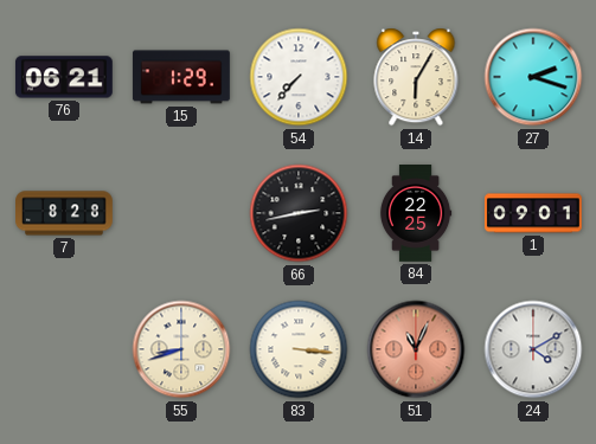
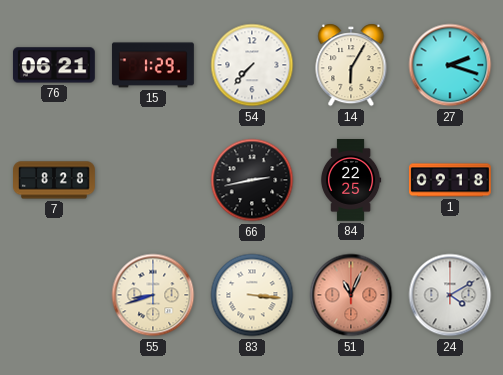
1: 09:01 -> 09:18 (450, 180)
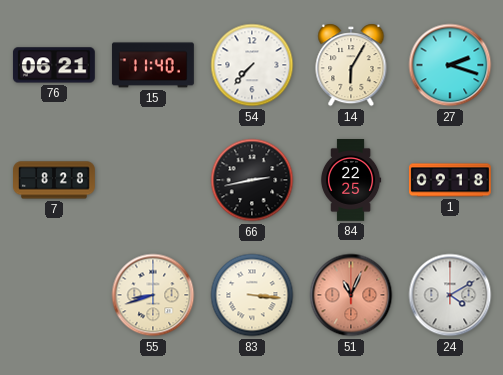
15: 1:29 -> 11:40 (153, 65)
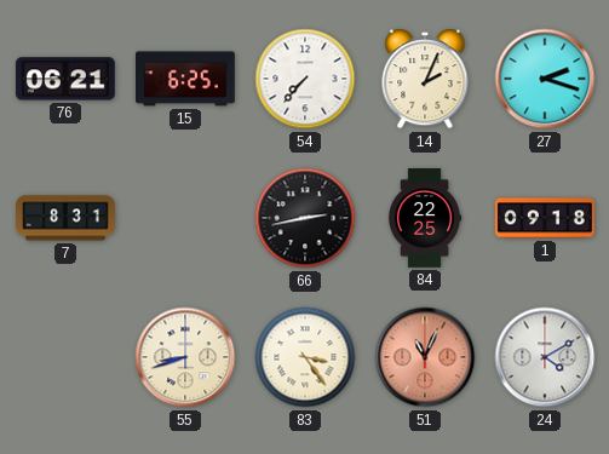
15: 11:40 -> 6:25 (185, 79)
14: 6:05 -> 2:04 (425, 79)
7: 8:28 -> 8:31 (67, 218)
83: 3:16 -> 3:24 (305, 357)
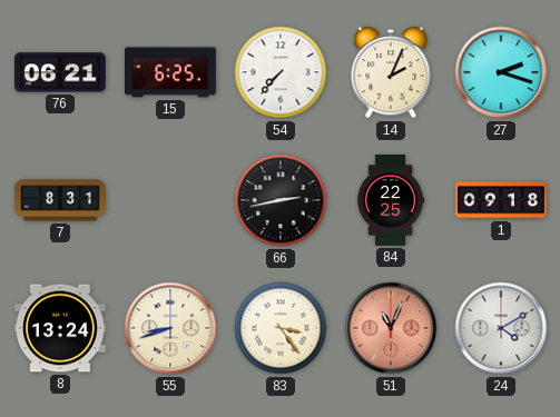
8: none -> 13:24 (60, 328)
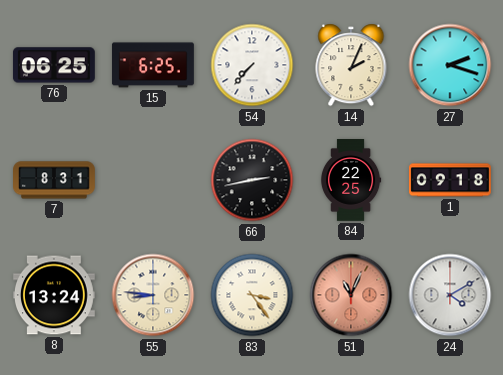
76: 06:21 -> 06:25 (54, 65)
55: 8:42 -> 8:46 (153, 295)
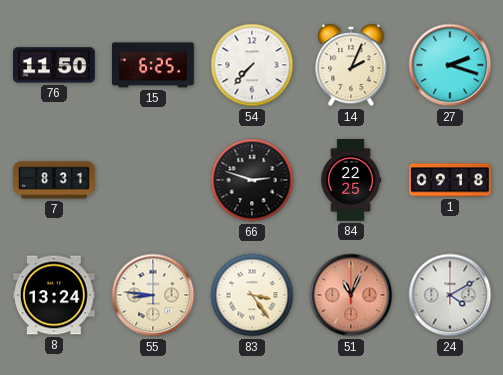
76: 06:25 -> 11:50 (54, 65)
66: 2:43 -> 2:48 (252, 180)
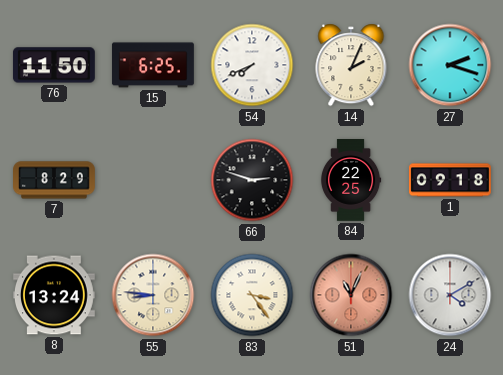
54: 7:37 -> 7:41 (252, 65)
7: 8:31 -> 8:29 (55, 180)
